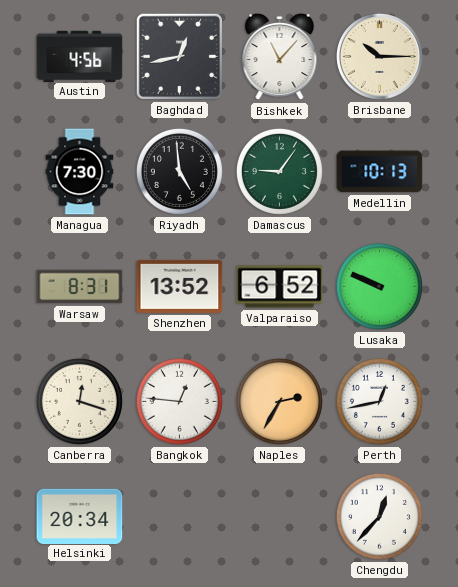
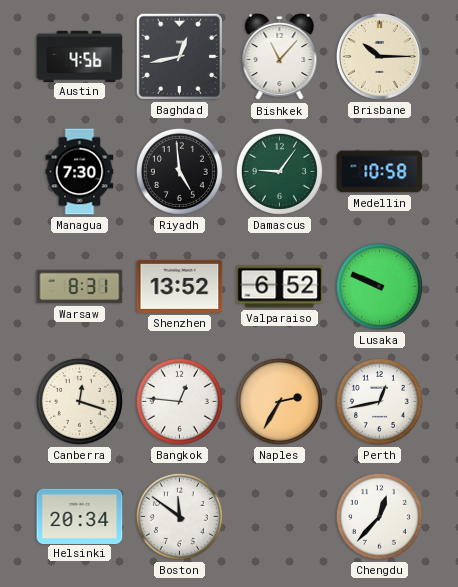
Medellin: 10:13 -> 10:58 (380, 172)
Boston: none -> 11:51 (179, 516)
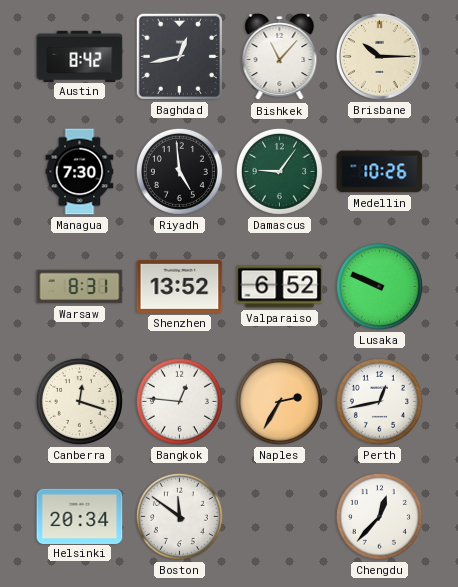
Austin: 4:56 -> 8:42 (80, 56)
Medellin: 10:58 -> 10:26 (380, 172)
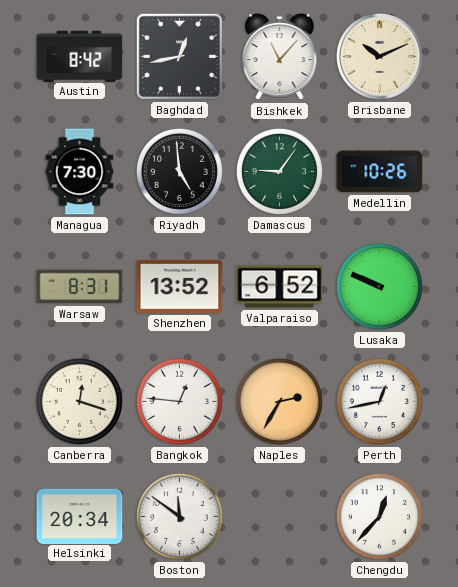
Brisbane: 10:15 -> 10:11 (379, 56)
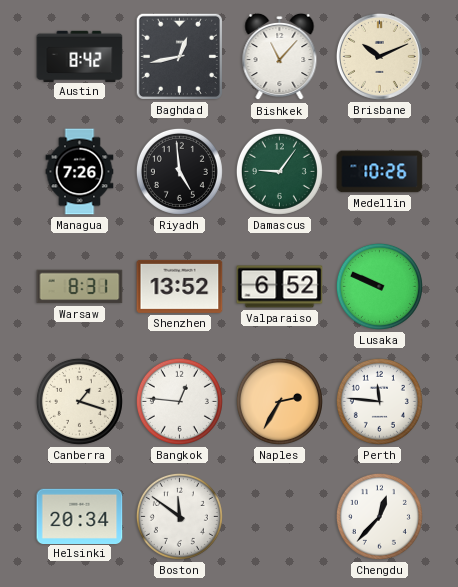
Managua: 7:30 -> 7:26 (80, 172)
Canberra: 12:18 -> 1:18 (79, 401)
Perth: 12:43 -> 11:46 (379, 401)
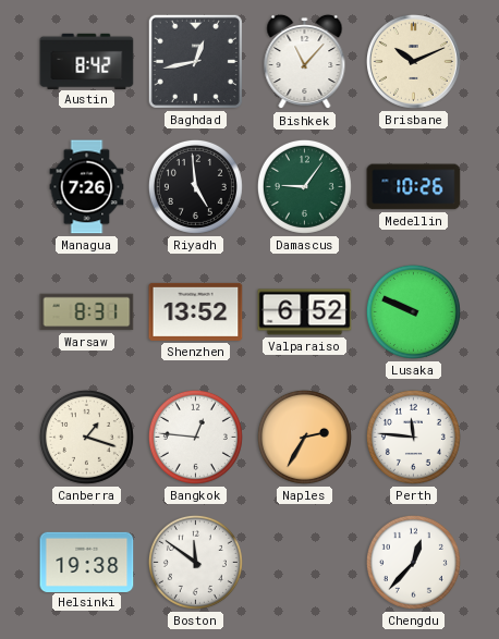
Helsinki: 20:34 -> 19:38 (87, 562)
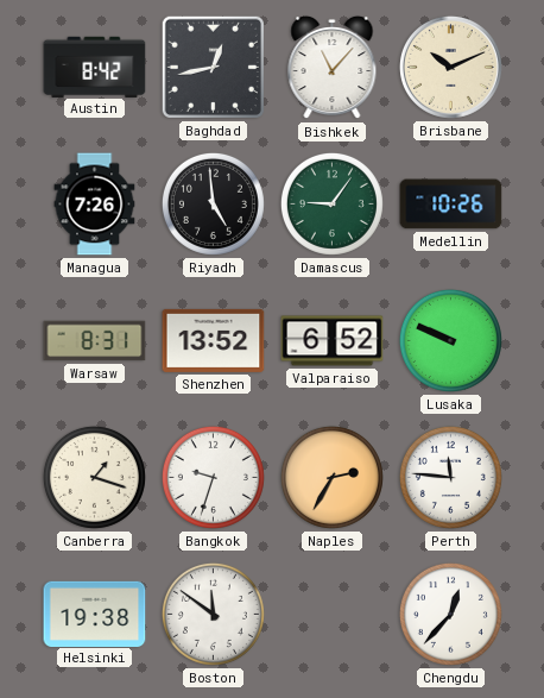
Bangkok: 12:46 -> 9:33 (213, 477)
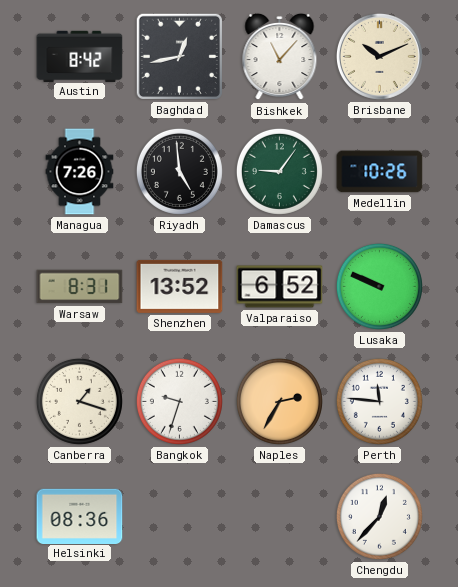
Helsinki: 19:38 -> 08:36 (80, 516)
Boston: 11:51 -> none (213, 614)
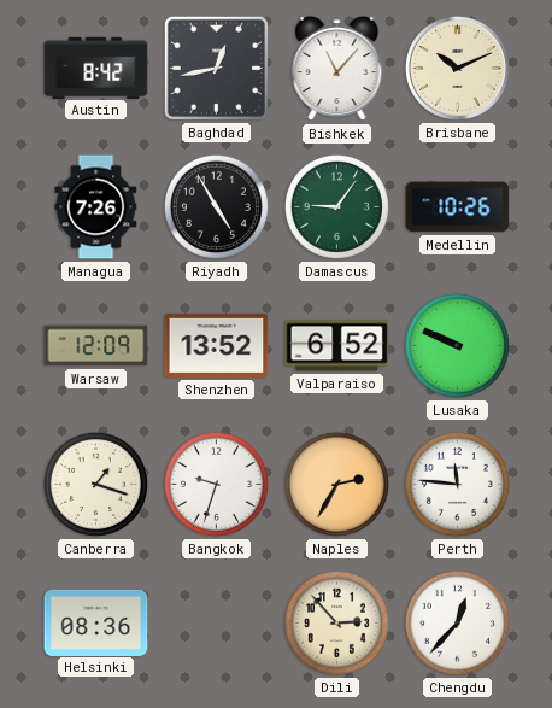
Riyadh: 4:59 -> 4:55 (216, 206)
Warsaw: 8:31 -> 12:09 (96, 346)
Dili: none -> 2:53 (336, 622)
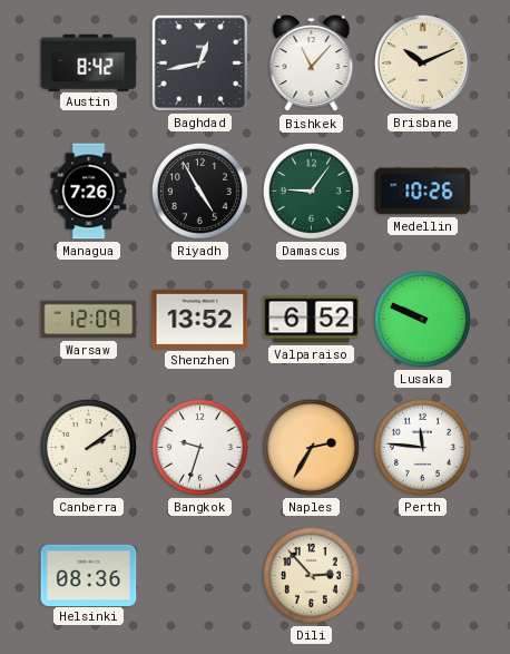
Canberra: 1:18 -> 2:09 (88, 447)
Chengdu: 12:37 -> none (457, 622)
